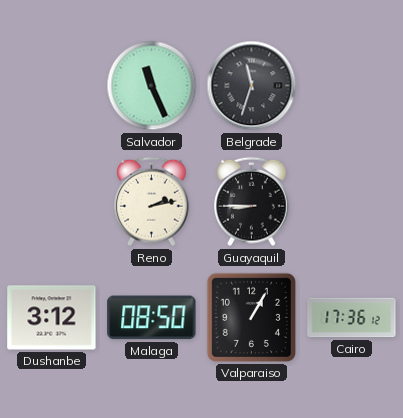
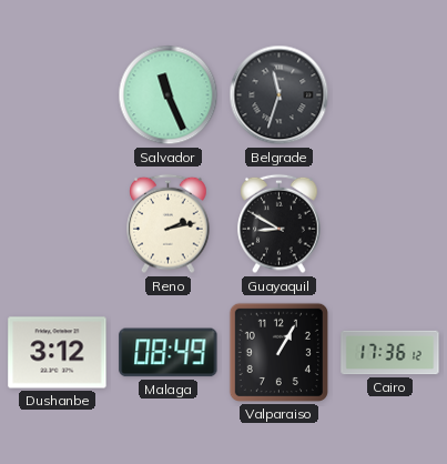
Guayaquil: 8:45 -> 8:50 (280, 224)
Malaga: 08:50 -> 08:49 (169, 353)
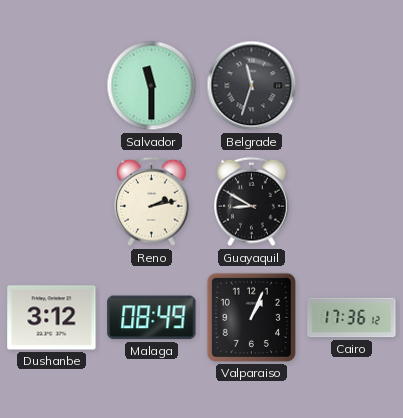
Salvador: 11:26 -> 11:30 (152, 86)
Valparaiso: 1:05 -> 1:04 (251, 317)
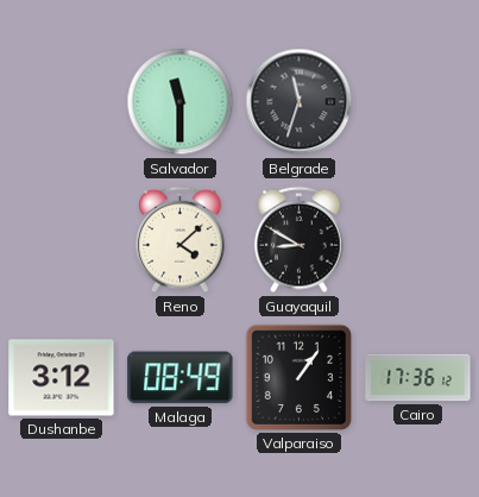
Reno: 2:13 -> 4:08 (181, 240)
Valparaiso: 1:04 -> 1:06 (298, 377)
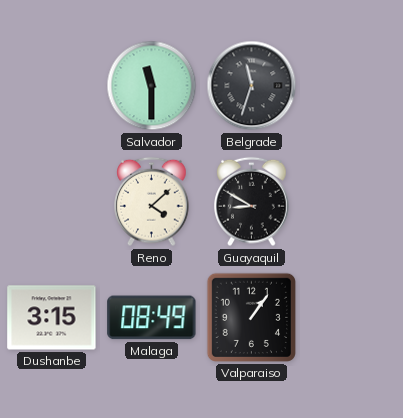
Dushanbe: 3:12 -> 3:15 (52, 318)
Cairo: 17:36 -> none (418, 378)
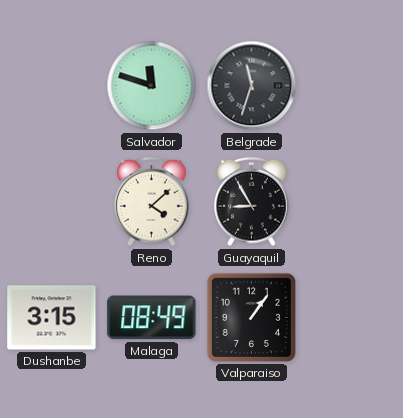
Salvador: 11:30 -> 11:48 (152, 86)
Guayaquil: 8:50 -> 8:55 (252, 202)
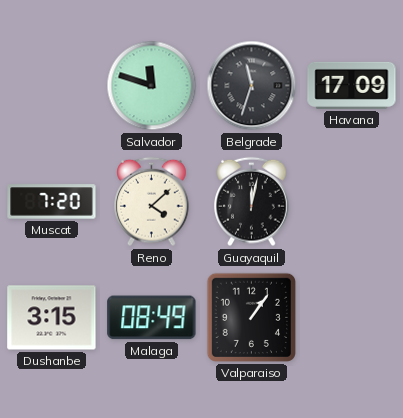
Havana: none -> 17:09 (352, 85)
Muscat: none -> 7:20 (52, 202)
Guayaquil: 8:55 -> 12:02 (252, 202)
